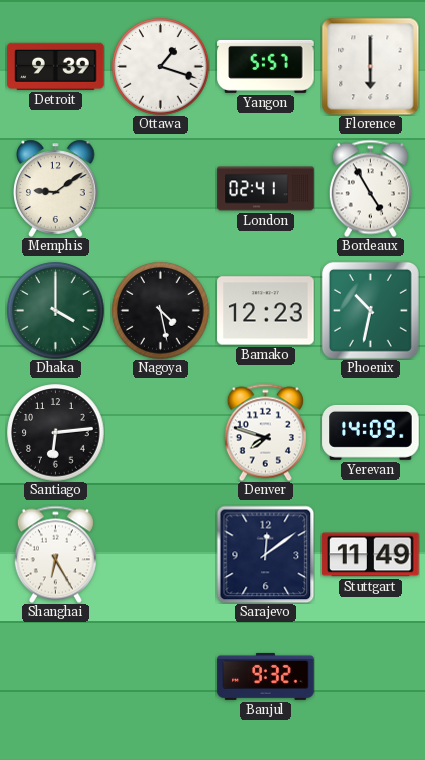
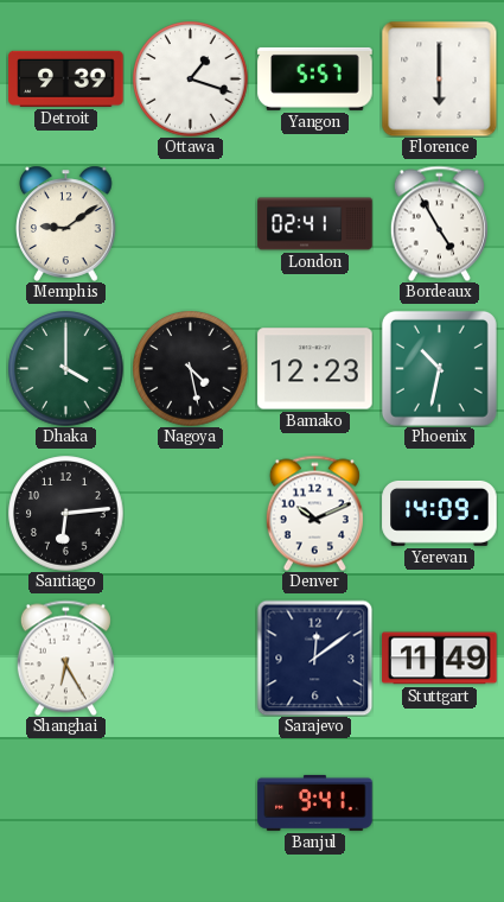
Denver: 7:48 -> 10:11 (314, 513)
Banjul: 9:32 -> 9:41 (315, 802)
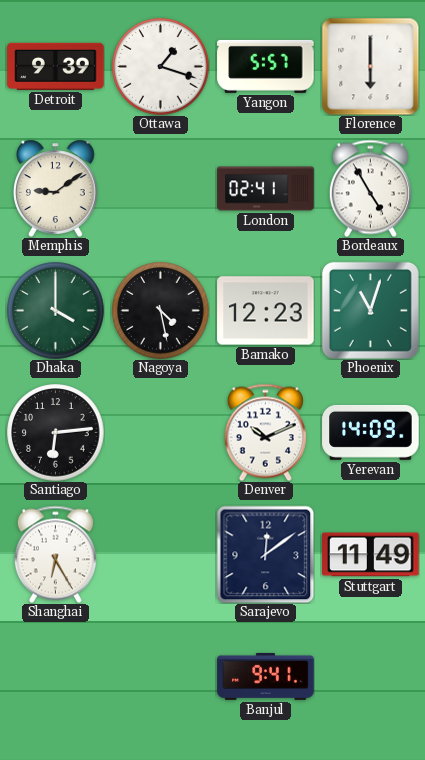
Phoenix: 10:32 -> 11:03 (370, 310)
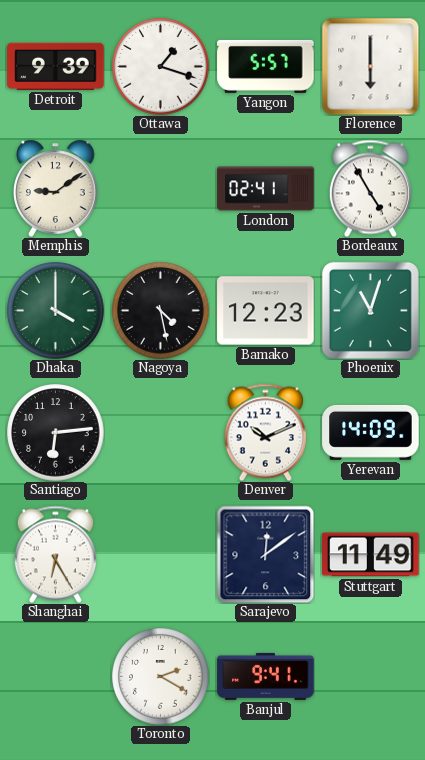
Toronto: none -> 2:20 (161, 677)
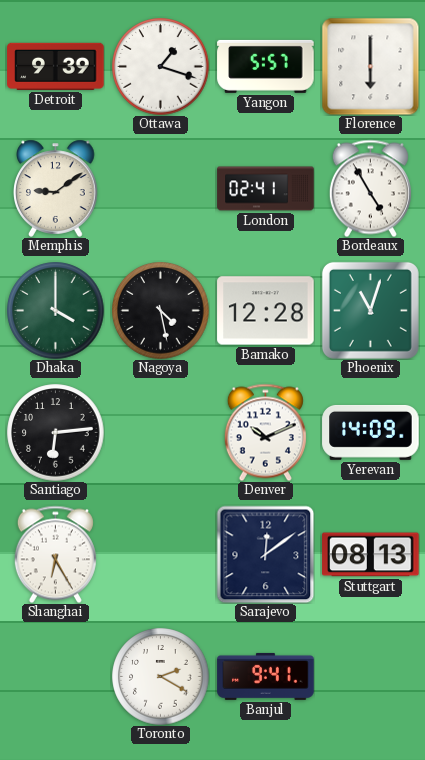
Bamako: 12:23 -> 12:28 (266, 311)
Stuttgart: 11:49 -> 08:13 (371, 555)
